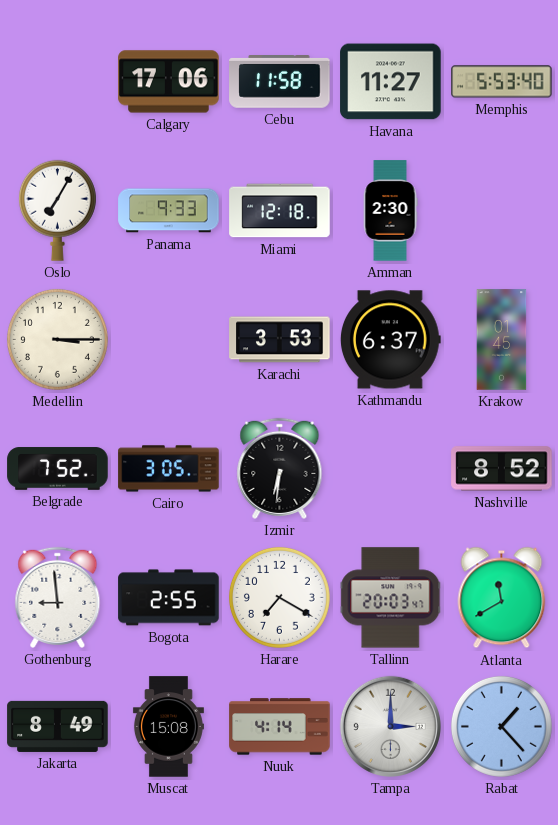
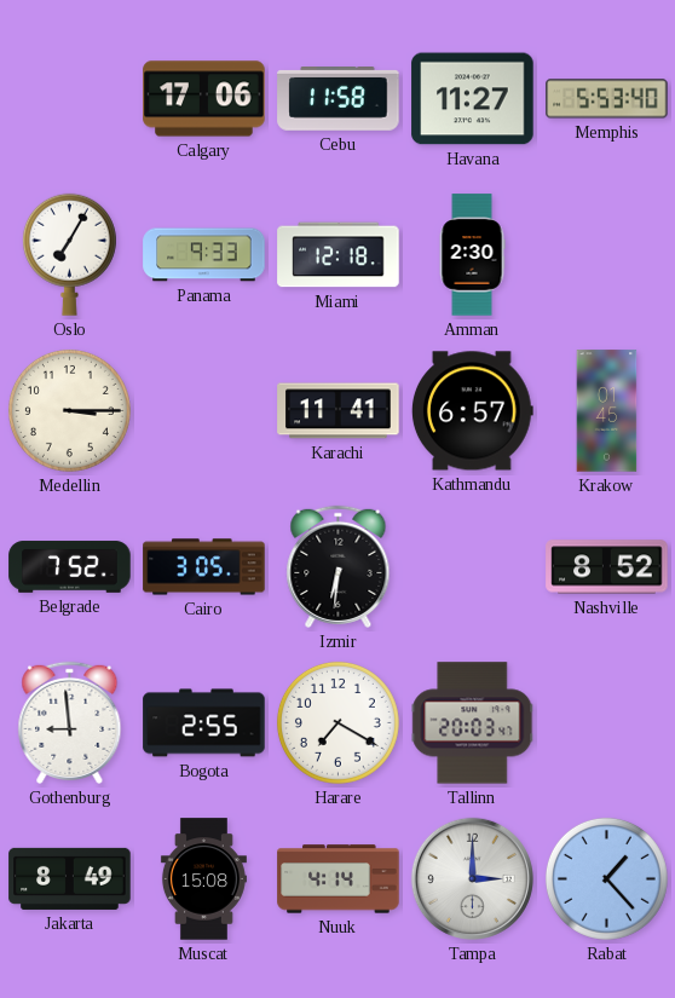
Karachi: 3:53 -> 11:41 (339, 411)
Kathmandu: 6:37 -> 6:57 (472, 411)
Atlanta: 11:40 -> none (502, 598)
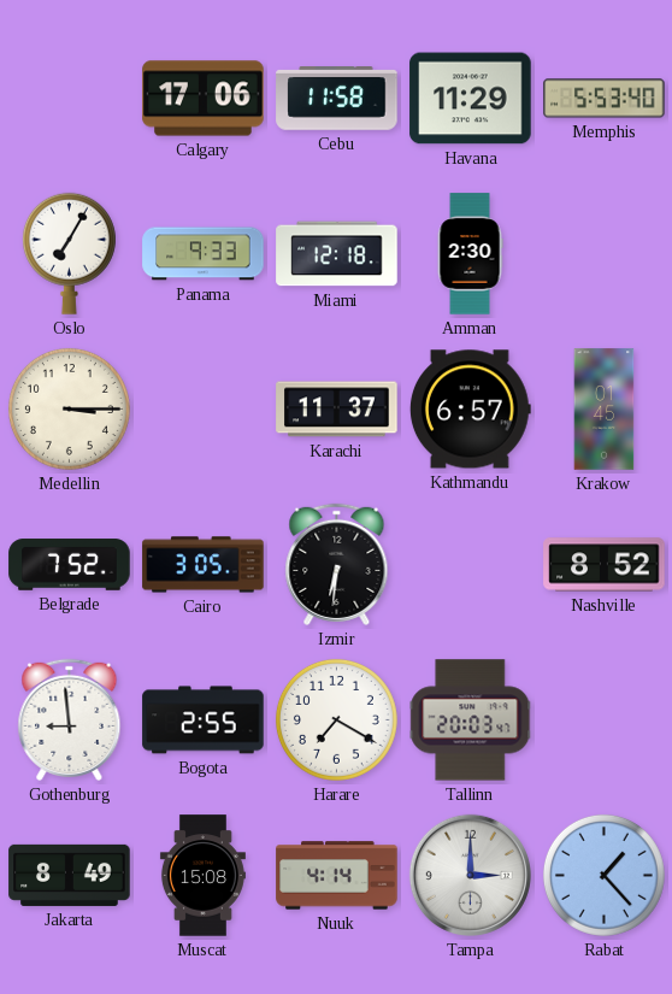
Havana: 11:27 -> 11:29 (471, 99)
Karachi: 11:41 -> 11:37 (337, 410)
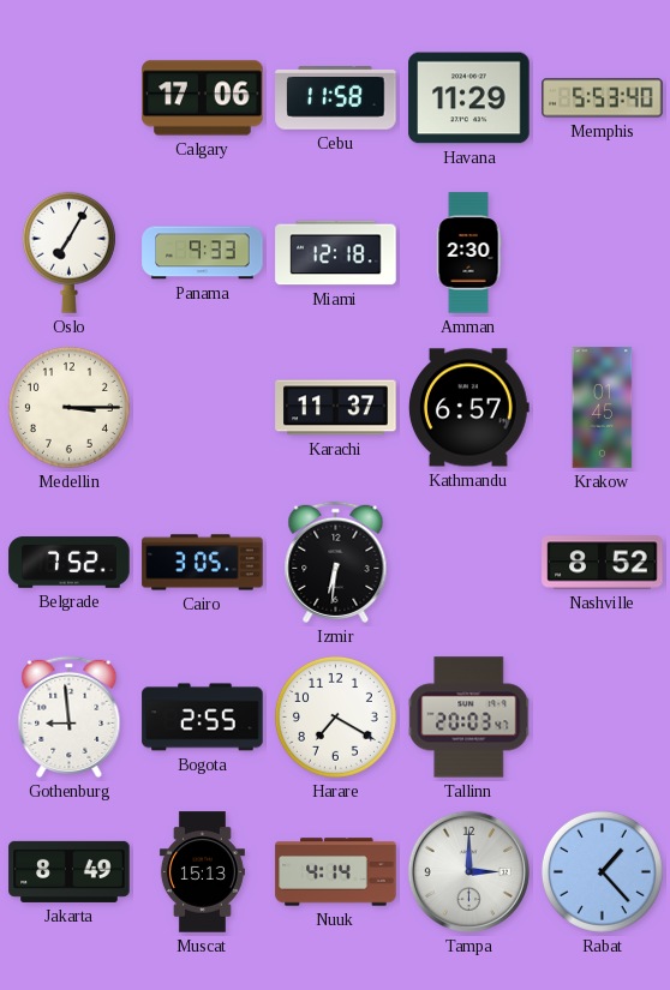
Muscat: 15:08 -> 15:13 (202, 872)
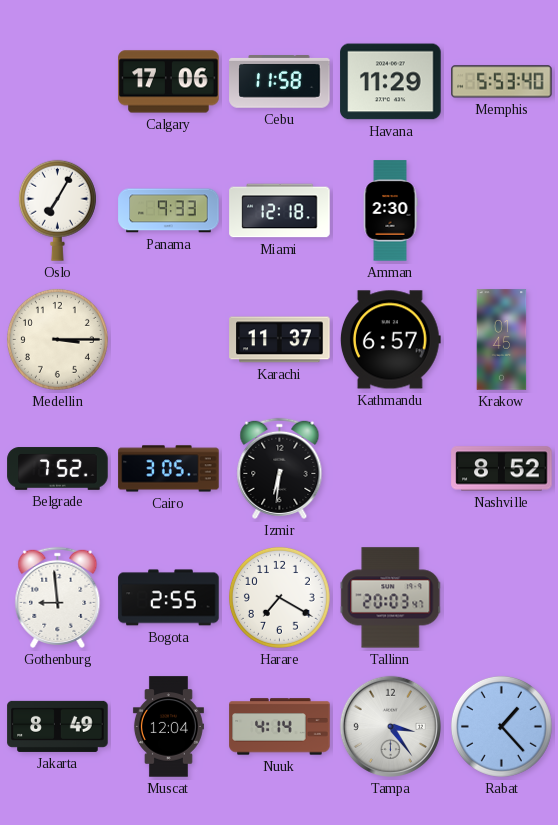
Muscat: 15:13 -> 12:04 (168, 727)
Tampa: 3:00 -> 3:24 (390, 726)
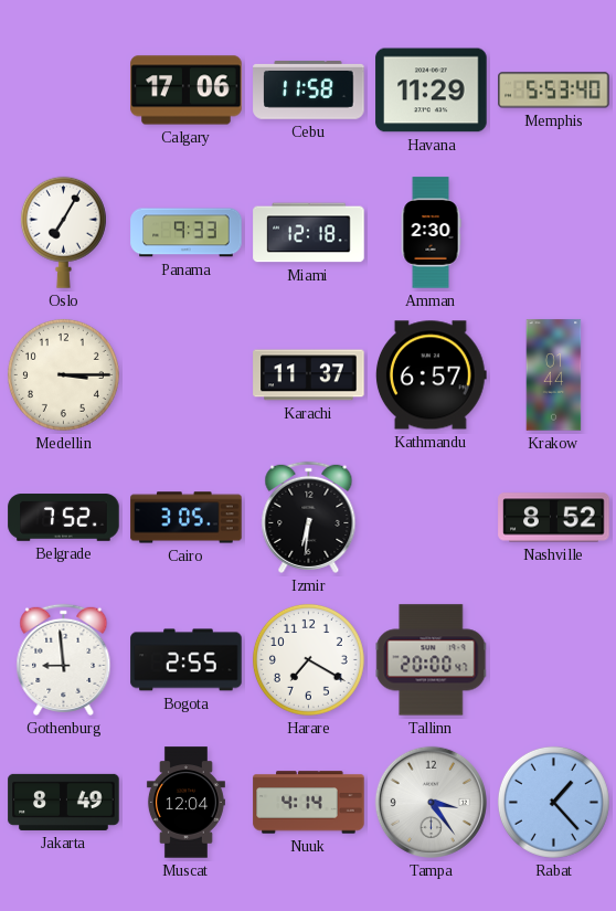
Krakow: 01:45 -> 01:44 (554, 375)
Tallinn: 20:03 -> 20:00 (432, 660)
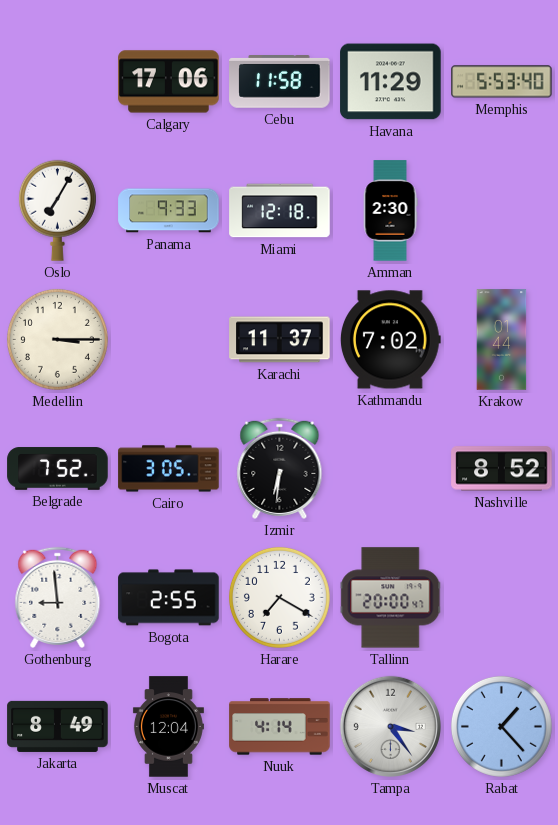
Kathmandu: 6:57 -> 7:02 (390, 340)
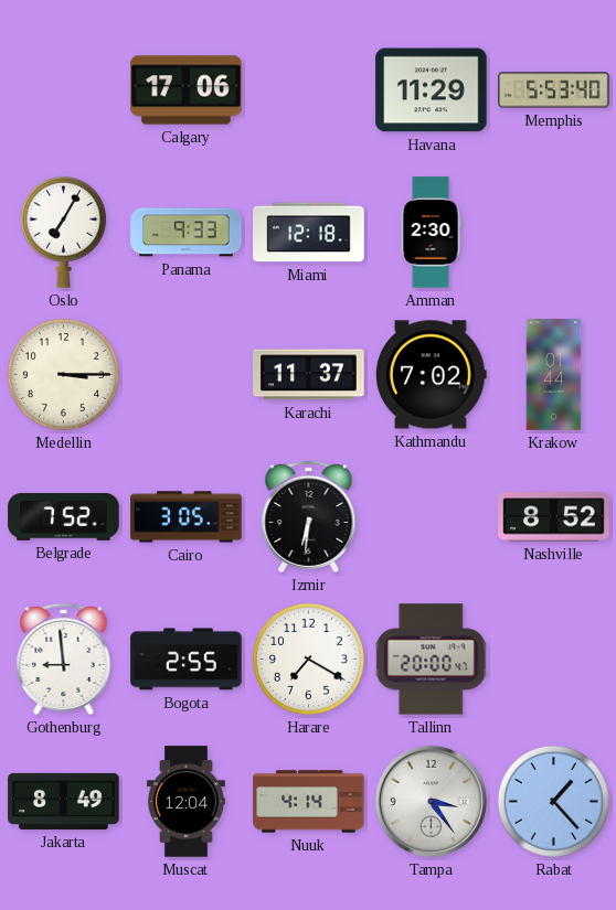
Cebu: 11:58 -> none (280, 82)
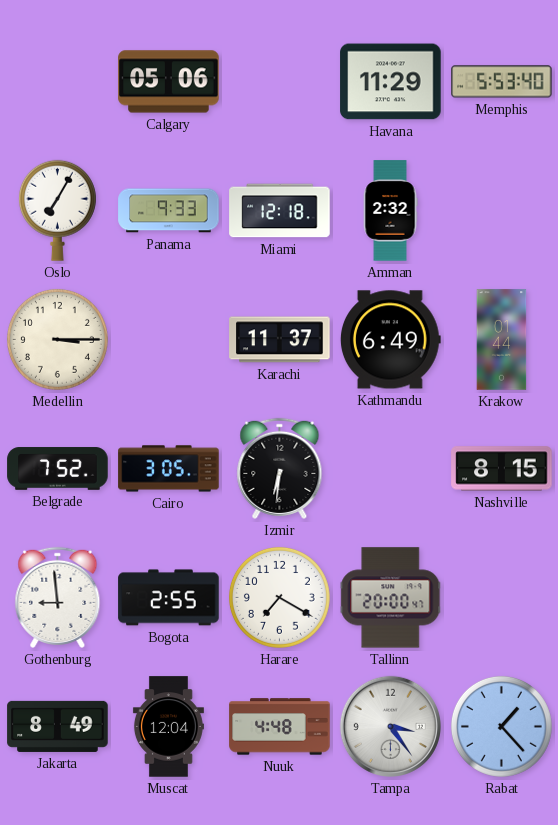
Calgary: 17:06 -> 05:06 (169, 82)
Amman: 2:30 -> 2:32 (390, 211)
Kathmandu: 7:02 -> 6:49 (390, 340)
Nashville: 8:52 -> 8:15 (502, 469)
Nuuk: 4:14 -> 4:48 (280, 727)
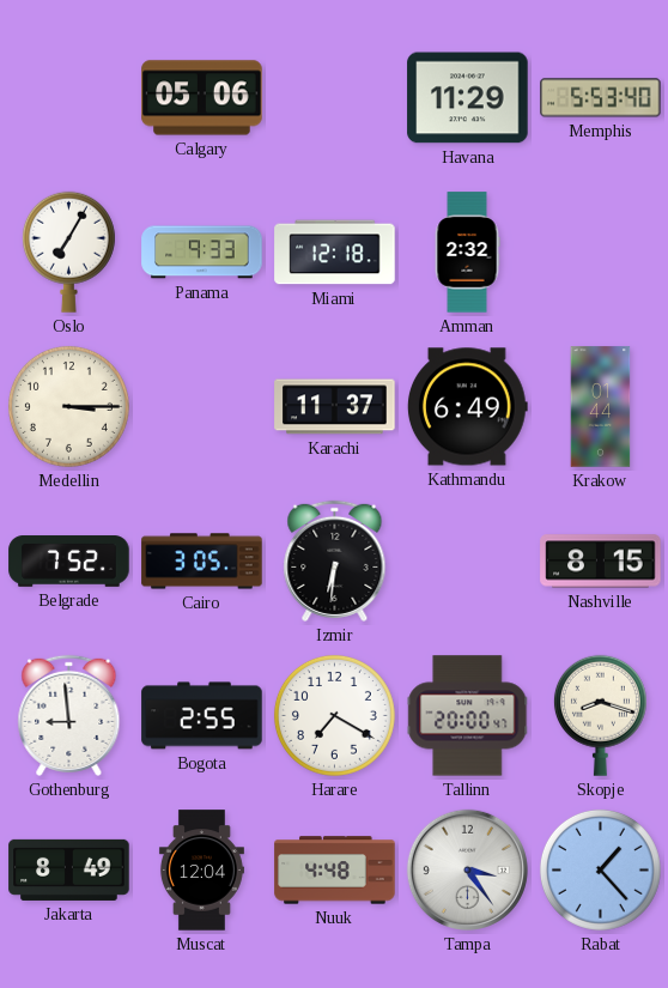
Skopje: none -> 8:18 (600, 715)
